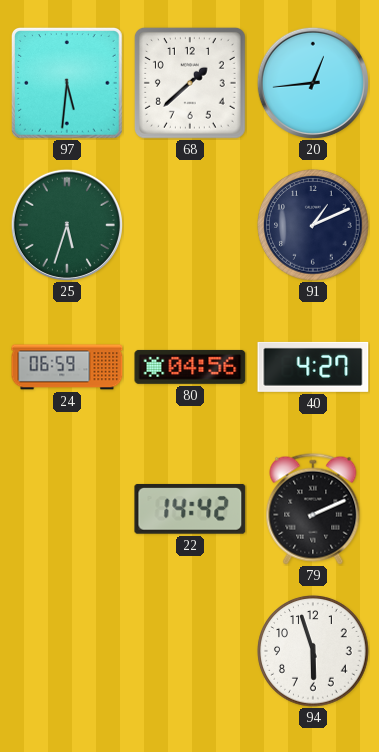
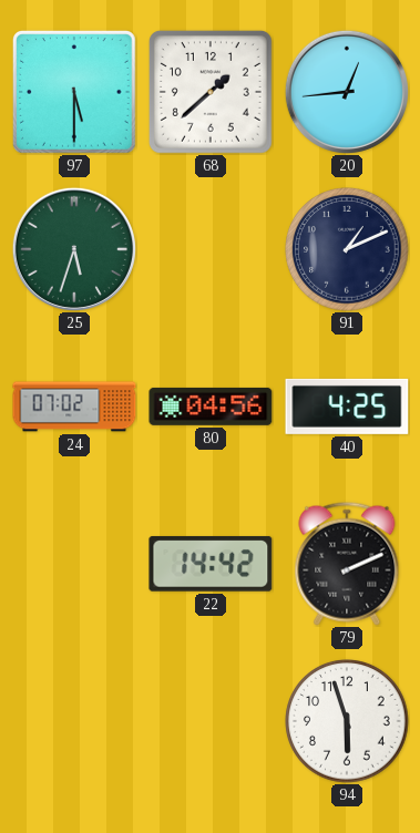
97: 5:31 -> 5:30 (74, 92)
24: 06:59 -> 07:02 (74, 407)
40: 4:27 -> 4:25 (347, 407)
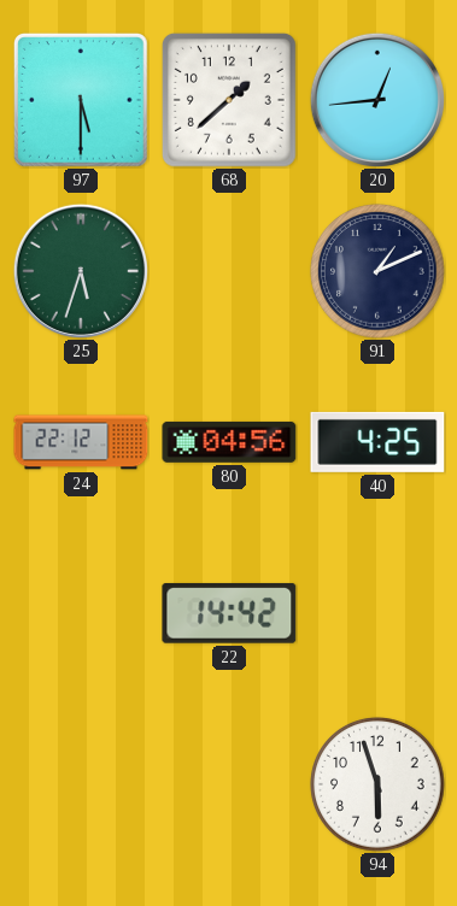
24: 07:02 -> 22:12 (81, 442)
79: 2:11 -> none (347, 564)
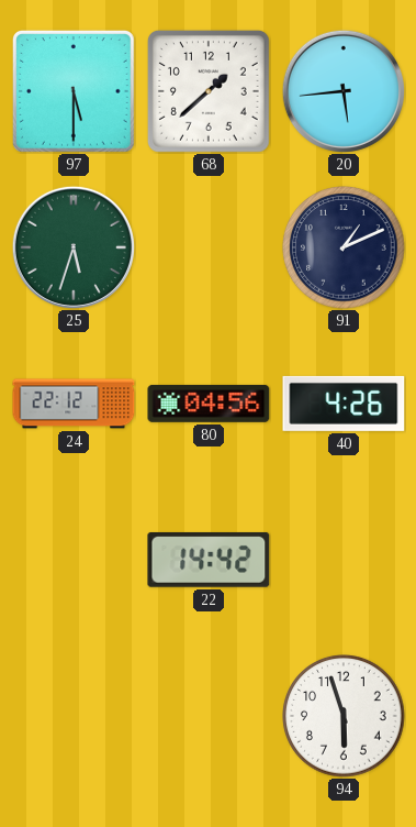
20: 12:44 -> 5:44 (344, 91)
40: 4:25 -> 4:26 (344, 404)
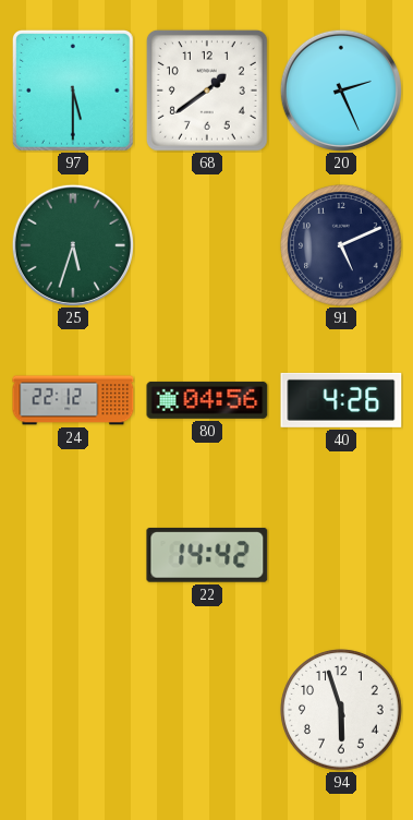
68: 1:38 -> 1:39 (207, 91)
20: 5:44 -> 2:26 (341, 91)
91: 1:11 -> 5:11 (341, 245)
